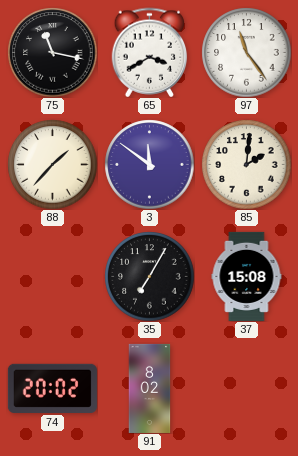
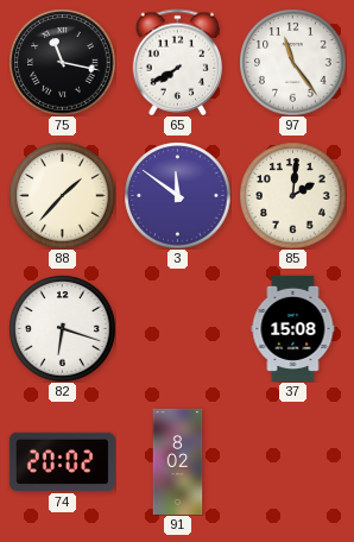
65: 3:40 -> 7:40 (178, 62)
82: none -> 6:18 (62, 328)
35: 7:05 -> none (149, 276)
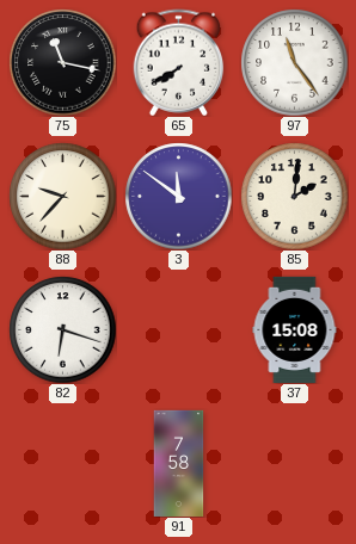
88: 1:37 -> 9:37 (62, 196)
74: 20:02 -> none (62, 461)
91: 8:02 -> 7:58 (179, 463)
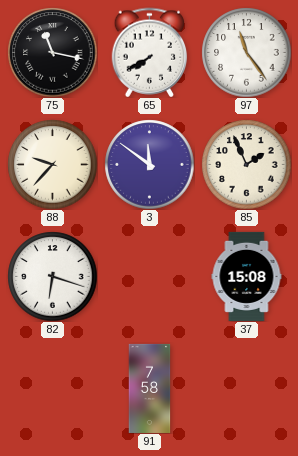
85: 2:01 -> 1:56 (246, 164)
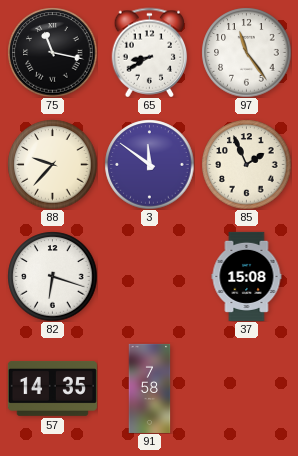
65: 7:40 -> 8:40 (150, 52)
57: none -> 14:35 (52, 388)
